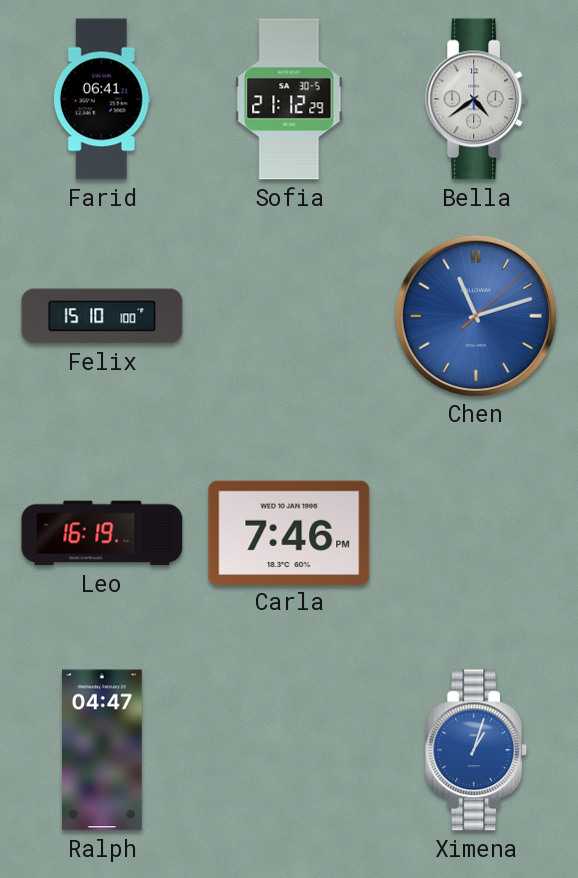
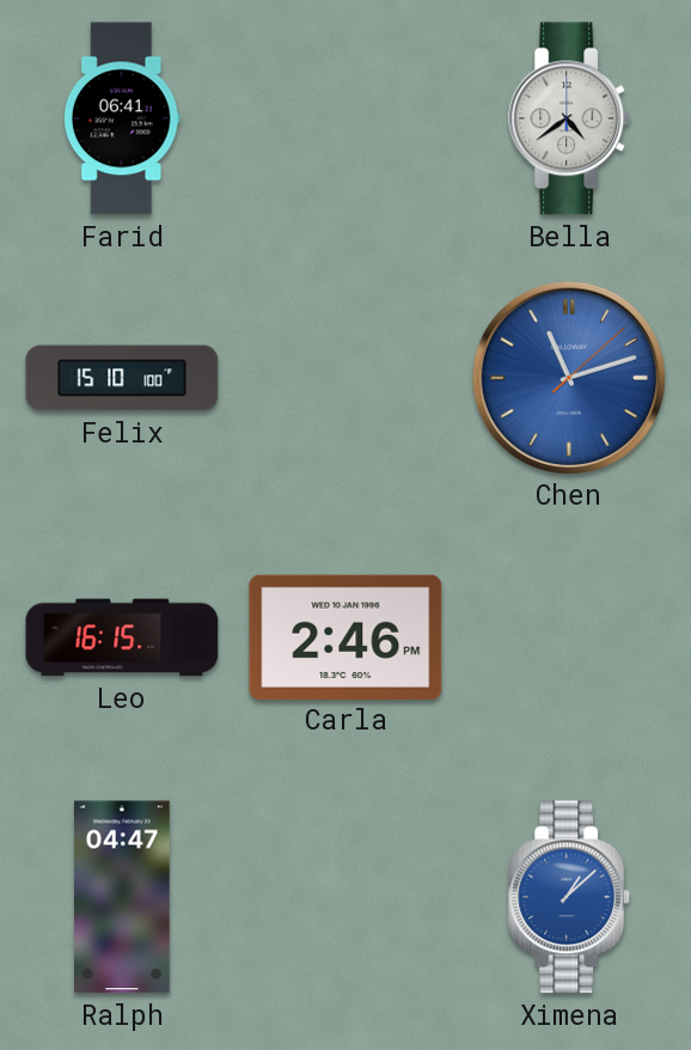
Sofia: 21:12 -> none (289, 99)
Leo: 16:19 -> 16:15 (122, 637)
Carla: 7:46 -> 2:46 (345, 636)
Ximena: 1:03 -> 1:08 (570, 897)
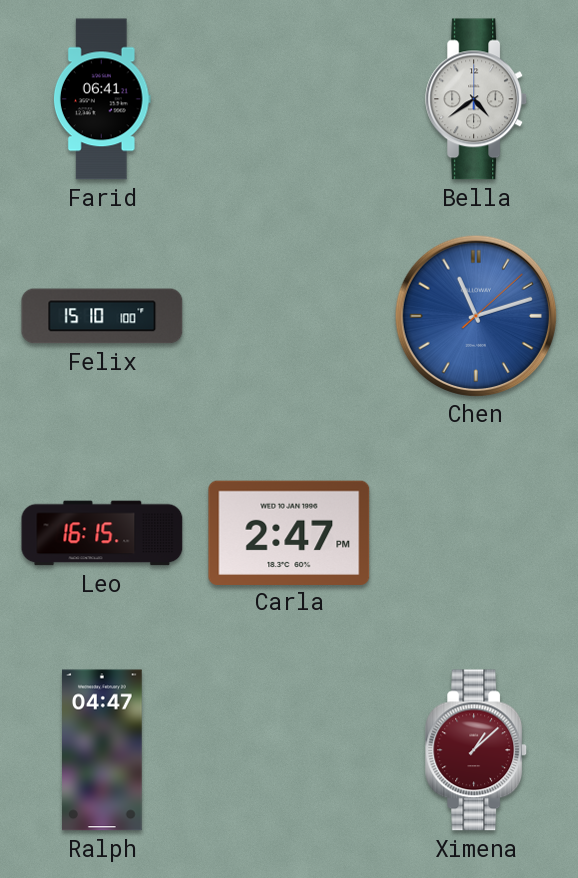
Carla: 2:46 -> 2:47 (289, 532)
Ximena dial: blue -> burgundy (477, 750)
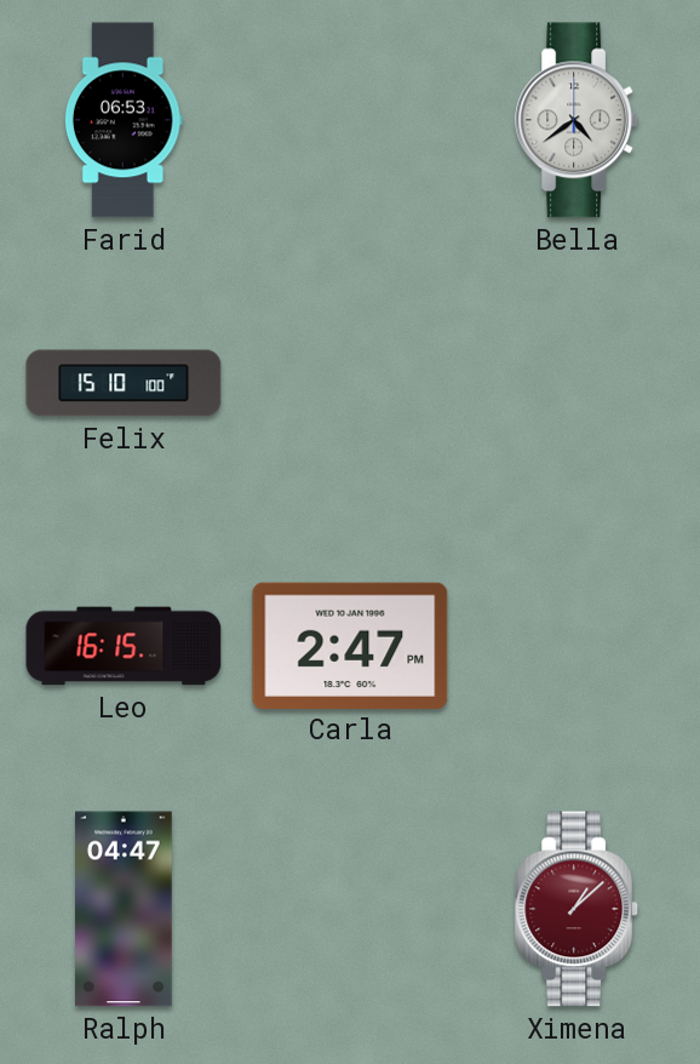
Farid: 06:41 -> 06:53 (124, 120)
Chen: 11:12 -> none (475, 315)
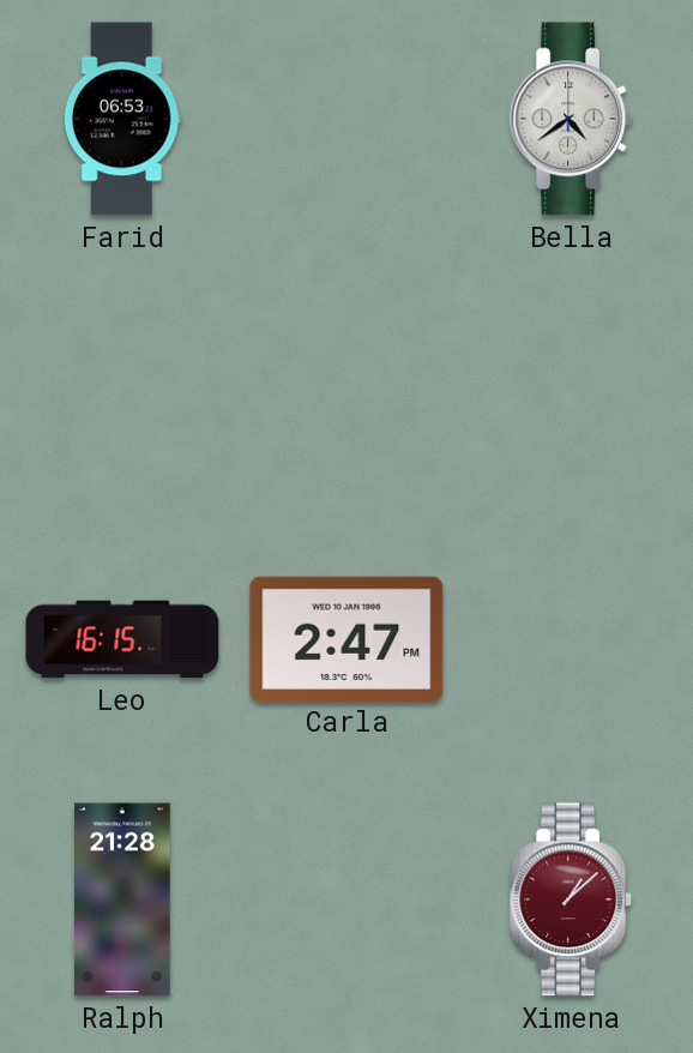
Felix: 15:10 -> none (124, 383)
Ralph: 04:47 -> 21:28 (122, 899)
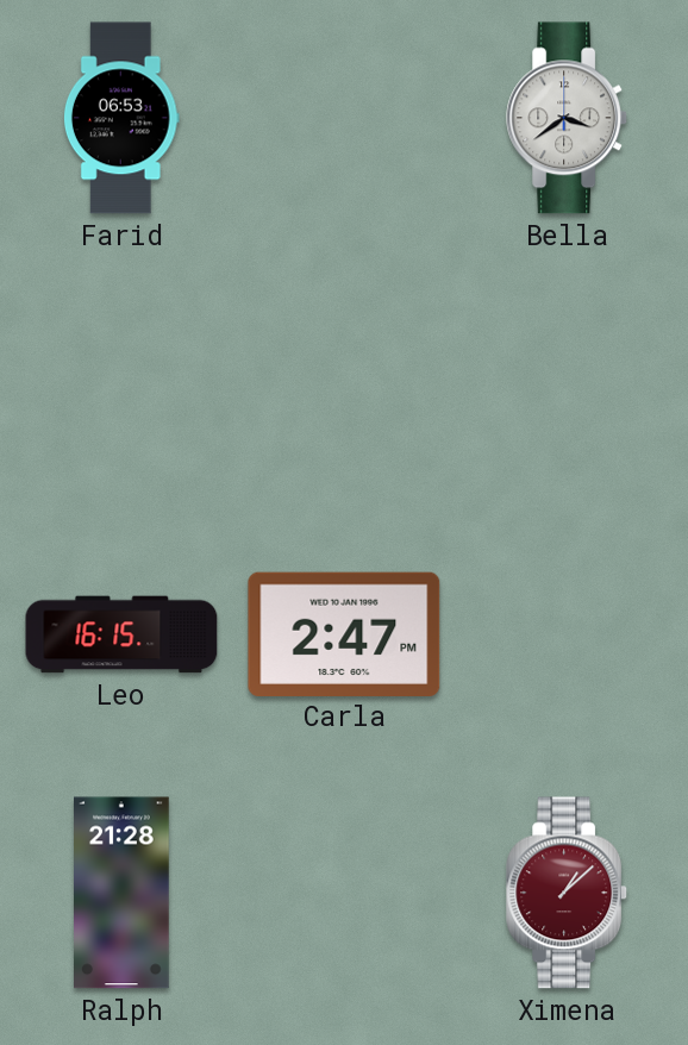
Bella: 4:39 -> 3:39 (568, 118)
